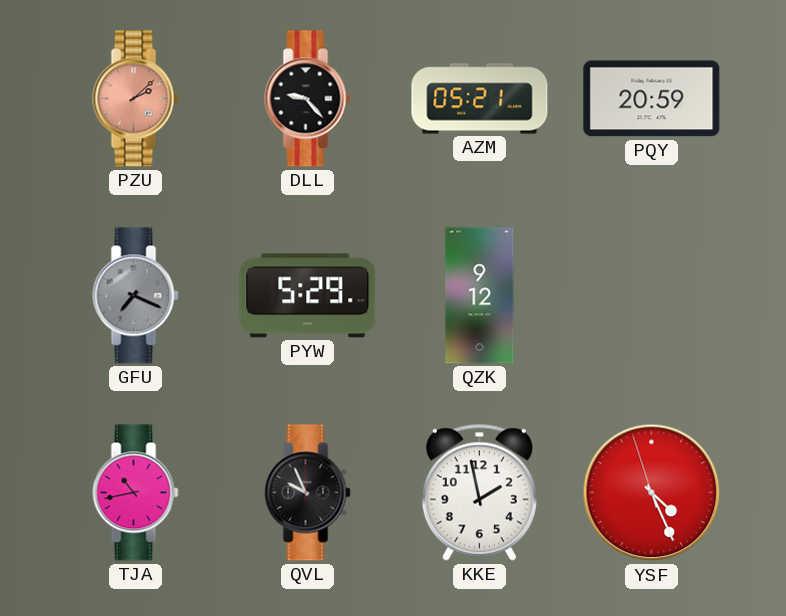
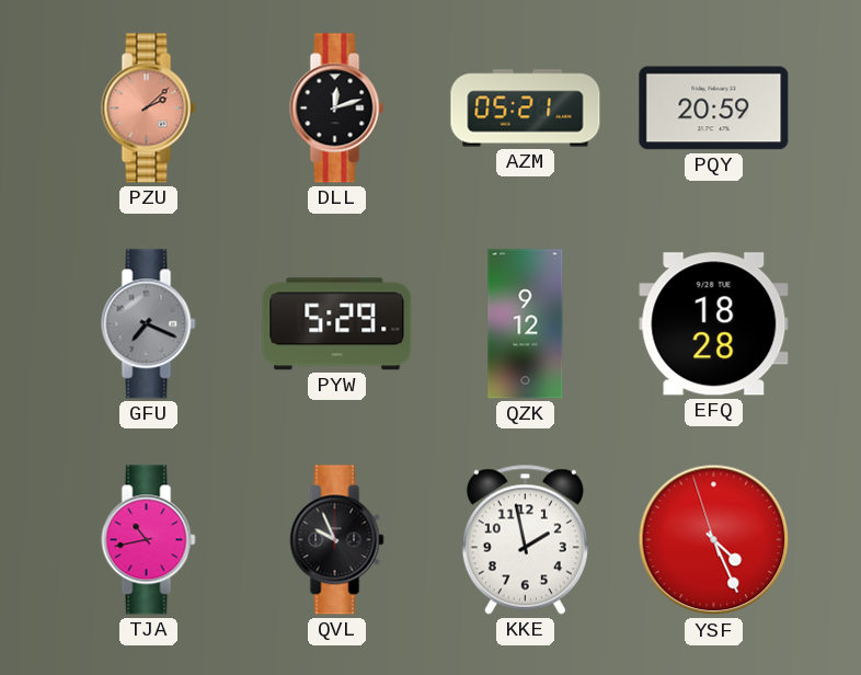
DLL: 9:23 -> 12:12 (337, 108)
EFQ: none -> 18:28 (714, 324)
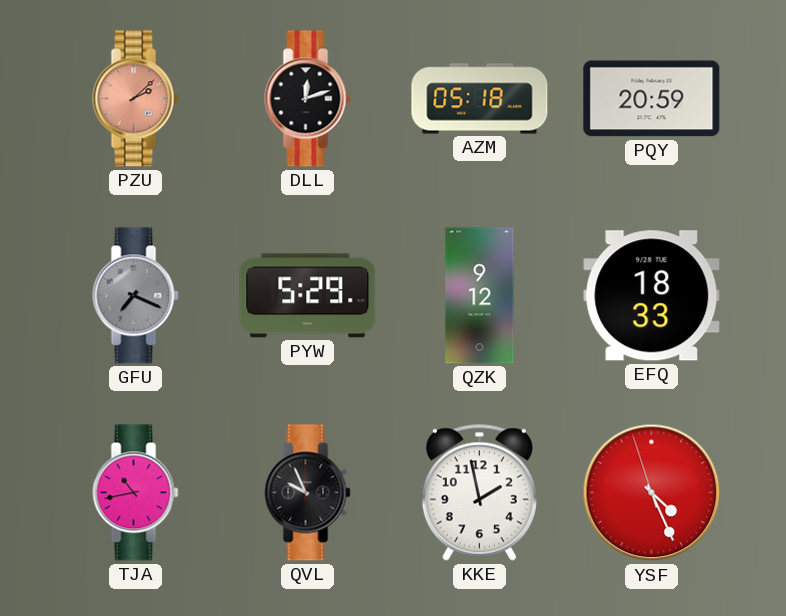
AZM: 05:21 -> 05:18 (480, 99)
EFQ: 18:28 -> 18:33 (652, 296)
